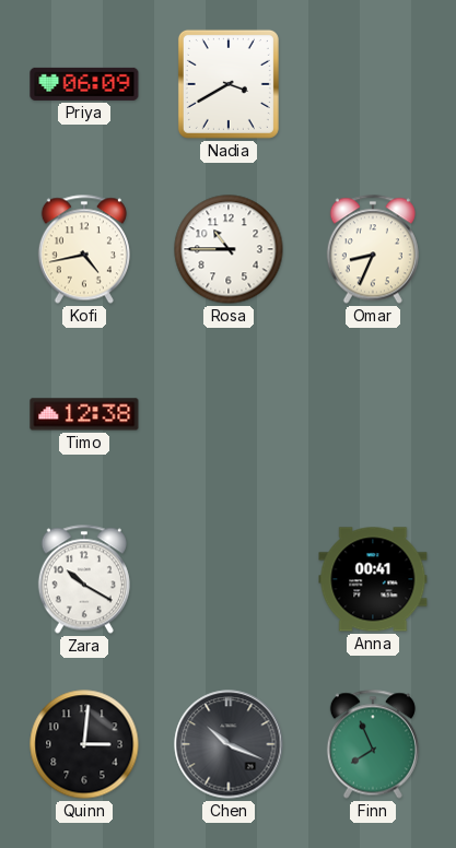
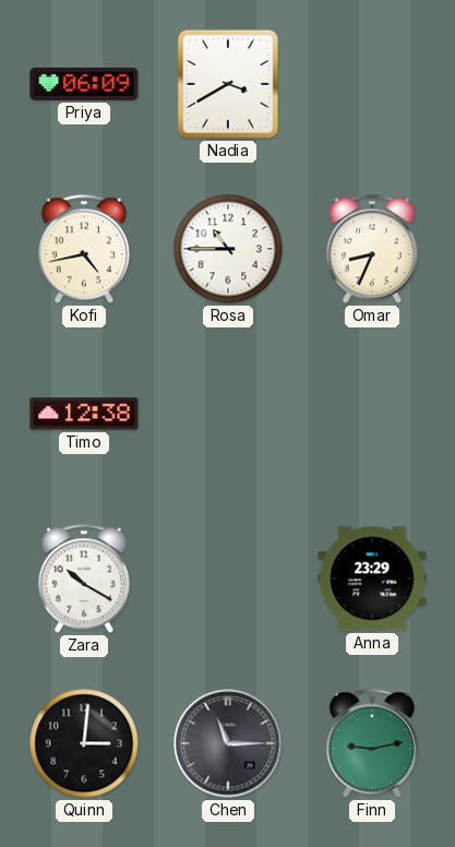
Anna: 00:41 -> 23:29 (372, 578)
Chen: 10:19 -> 11:15 (228, 743)
Finn: 7:56 -> 9:13 (372, 743)
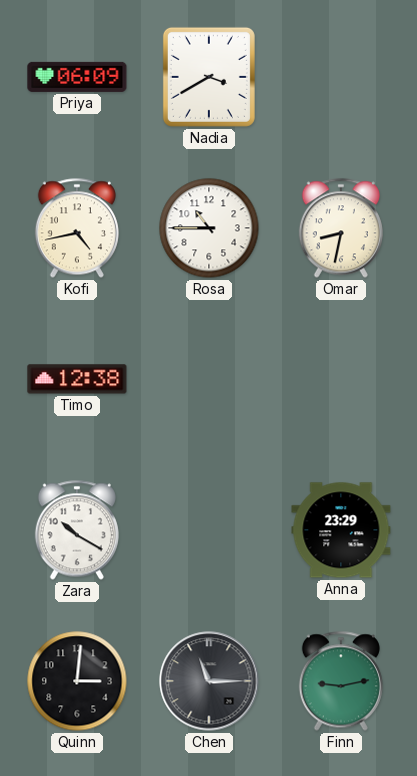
Omar: 8:34 -> 8:32 (341, 228)
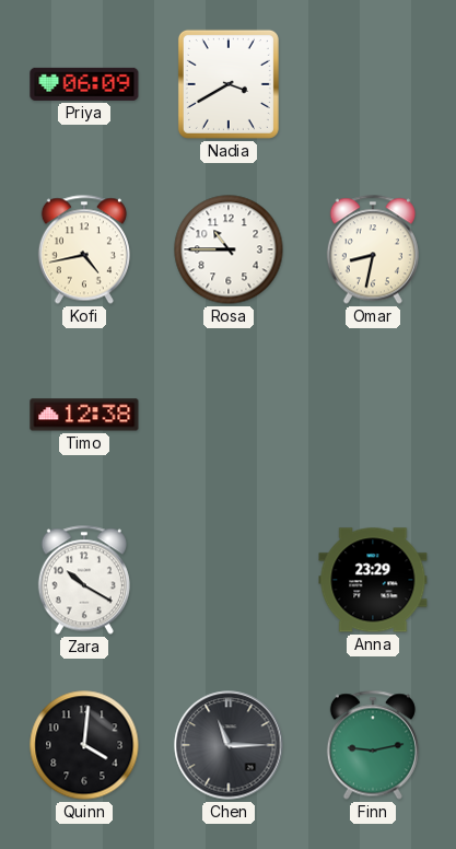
Quinn: 3:01 -> 4:01 (84, 745)
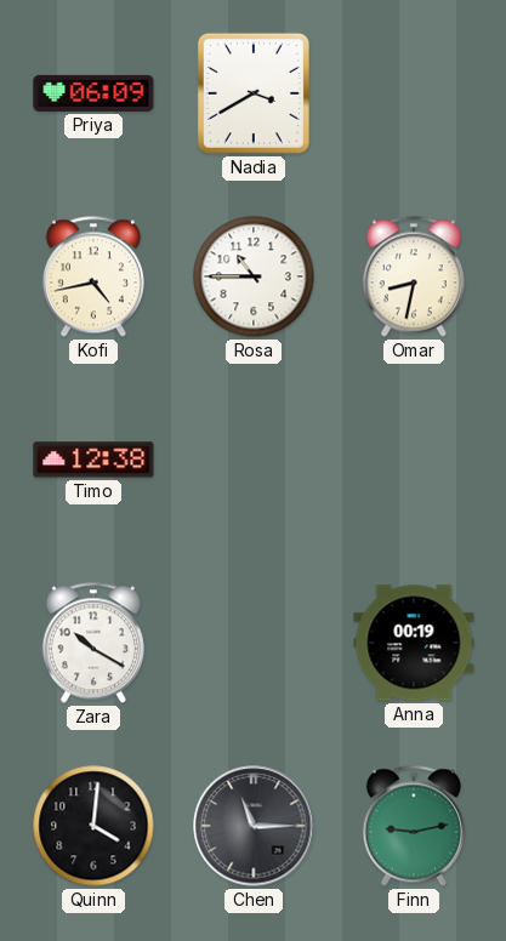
Anna: 23:29 -> 00:19 (414, 643)
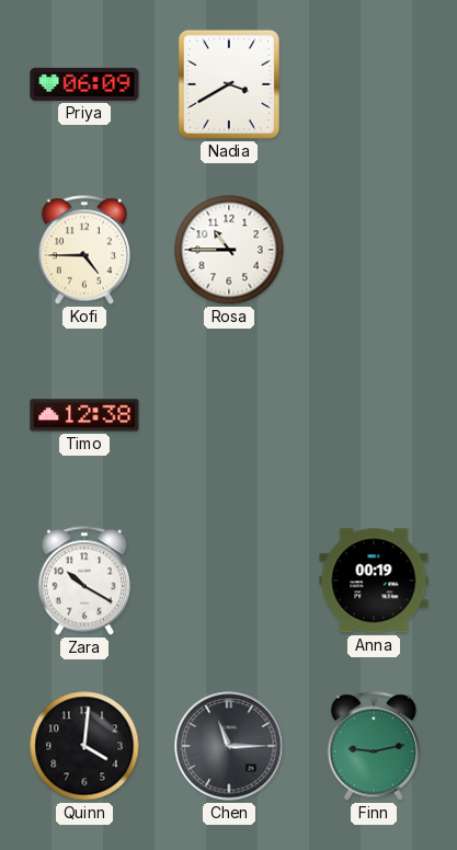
Kofi: 4:43 -> 4:45 (84, 250)
Omar: 8:32 -> none (414, 276)
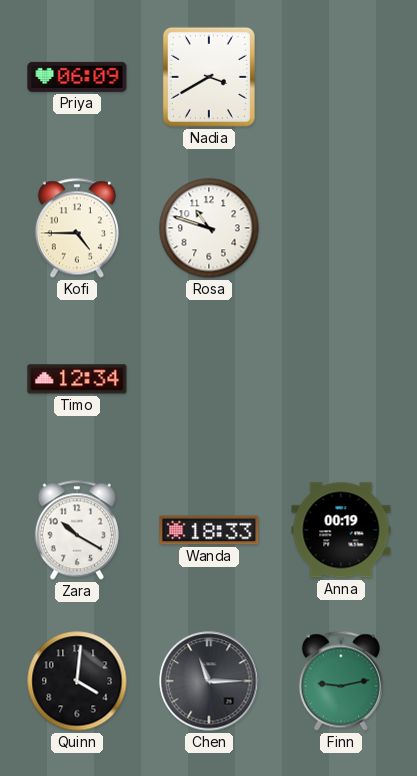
Rosa: 10:45 -> 10:48 (209, 228)
Timo: 12:38 -> 12:34 (77, 379)
Wanda: none -> 18:33 (209, 530)
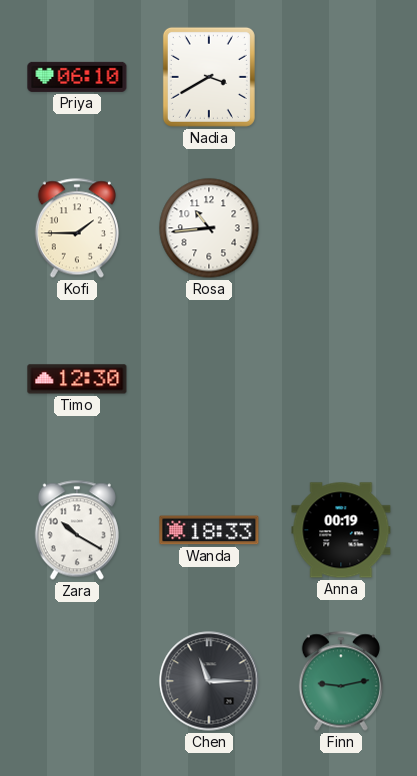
Priya: 06:09 -> 06:10 (77, 77)
Kofi: 4:45 -> 1:45 (77, 228)
Rosa: 10:48 -> 10:44 (209, 228)
Timo: 12:34 -> 12:30 (77, 379)
Quinn: 4:01 -> none (77, 681)
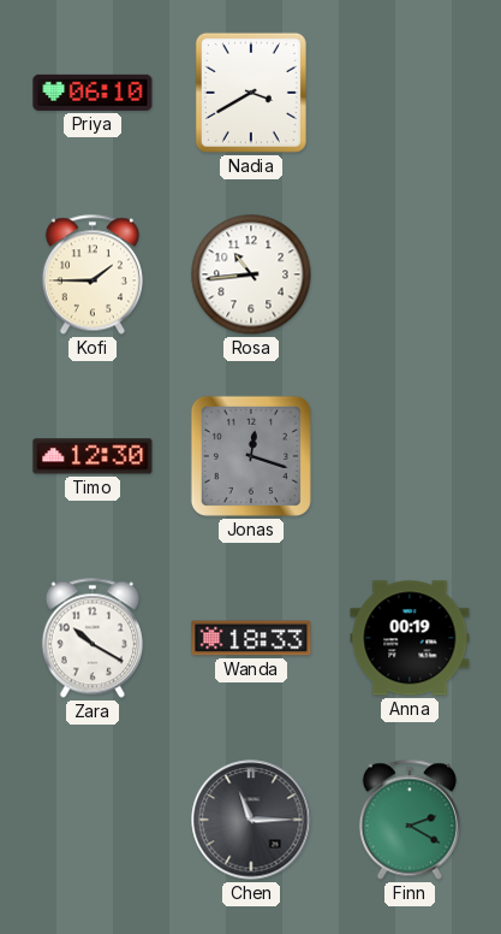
Jonas: none -> 12:18 (251, 456)
Finn: 9:13 -> 2:20 (410, 820)
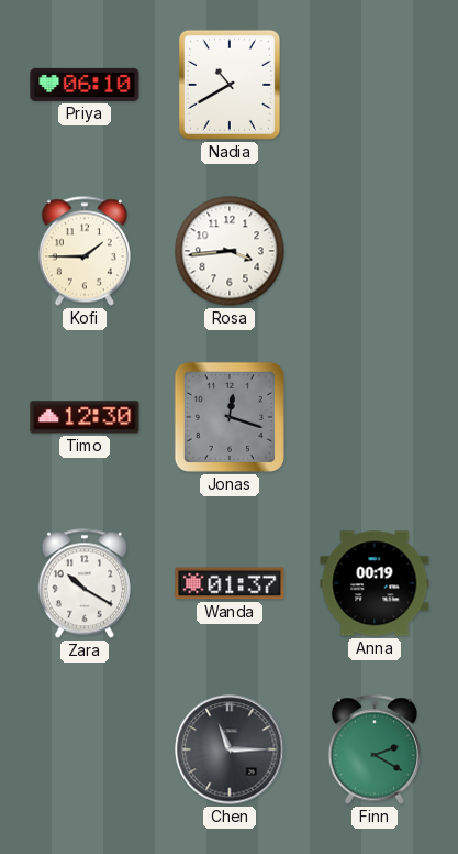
Nadia: 3:40 -> 10:40 (230, 85)
Rosa: 10:44 -> 3:44 (230, 251)
Wanda: 18:33 -> 01:37 (230, 583)
